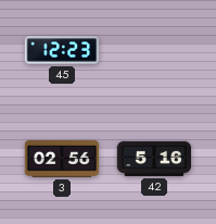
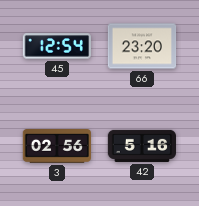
45: 12:23 -> 12:54 (56, 46)
66: none -> 23:20 (142, 46)
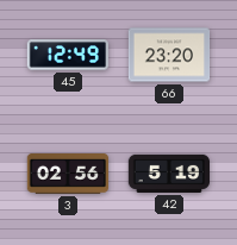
45: 12:54 -> 12:49 (67, 55)
42: 5:16 -> 5:19 (168, 174)
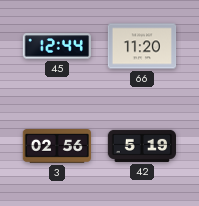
45: 12:49 -> 12:44 (56, 46)
66: 23:20 -> 11:20 (142, 46)
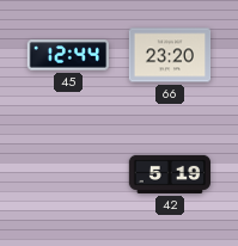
66: 11:20 -> 23:20 (170, 55)
3: 02:56 -> none (56, 147)
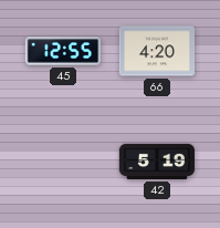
45: 12:44 -> 12:55 (62, 51)
66: 23:20 -> 4:20 (157, 51)
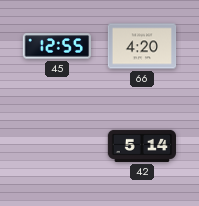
42: 5:19 -> 5:14 (141, 146)
